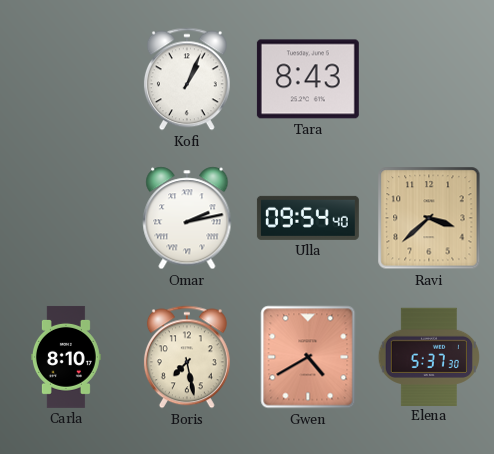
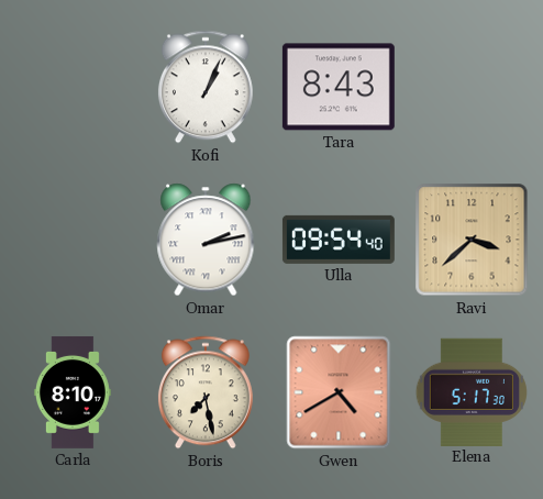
Elena: 5:37 -> 5:17 (472, 391)
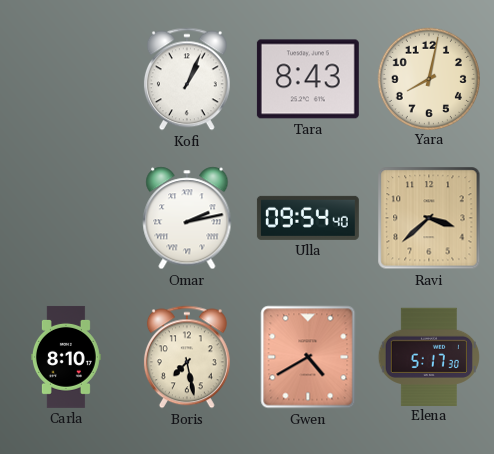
Yara: none -> 8:02 (428, 78)
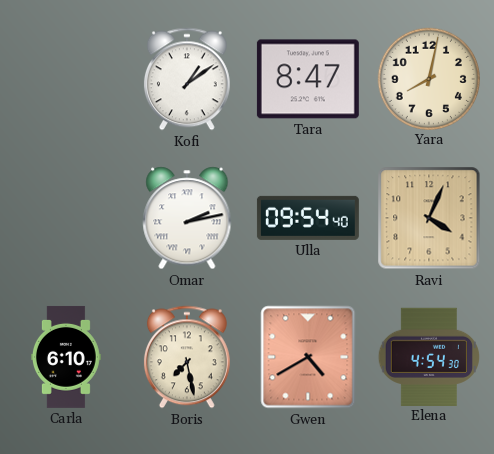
Kofi: 1:04 -> 1:09 (187, 79)
Tara: 8:43 -> 8:47 (308, 79)
Ravi: 3:38 -> 4:04 (429, 218)
Carla: 8:10 -> 6:10 (66, 357)
Elena: 5:17 -> 4:54 (429, 356)
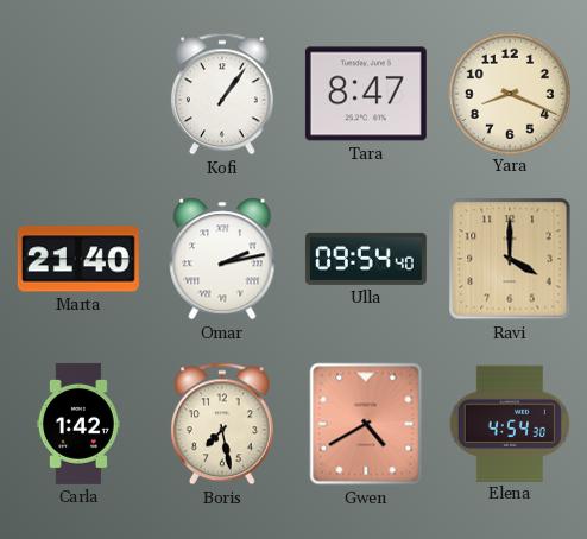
Kofi: 1:09 -> 1:06 (222, 94)
Yara: 8:02 -> 8:19 (509, 93)
Marta: none -> 21:40 (78, 259)
Ravi: 4:04 -> 4:00 (510, 259)
Carla: 6:10 -> 1:42 (78, 424)
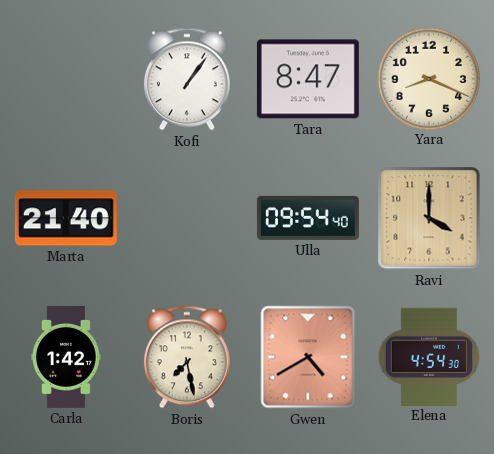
Omar: 2:13 -> none (222, 259)
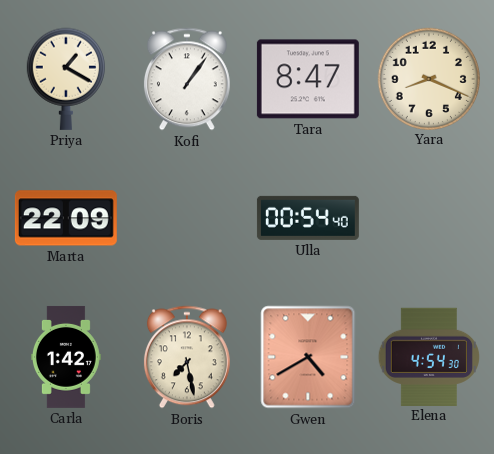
Priya: none -> 1:20 (66, 79)
Marta: 21:40 -> 22:09 (66, 218)
Ulla: 09:54 -> 00:54 (308, 218)
Ravi: 4:00 -> none (429, 218)
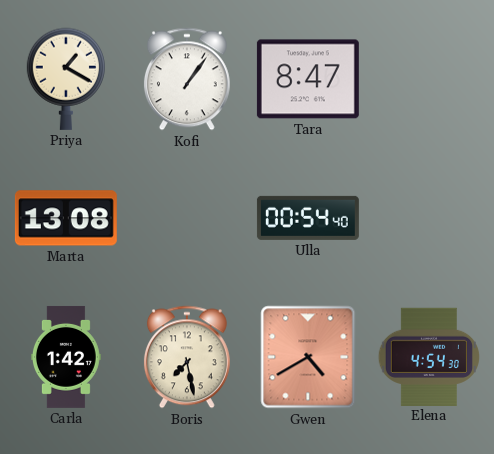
Yara: 8:19 -> none (428, 78)
Marta: 22:09 -> 13:08 (66, 218)
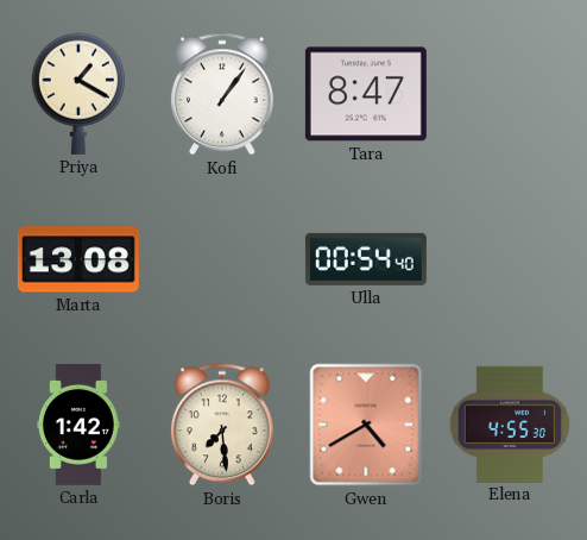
Boris: 7:28 -> 7:29 (222, 425)
Elena: 4:54 -> 4:55 (510, 423)
